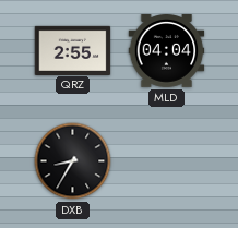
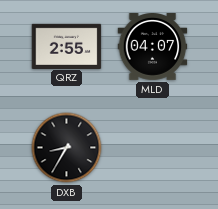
MLD: 04:04 -> 04:07 (153, 47)
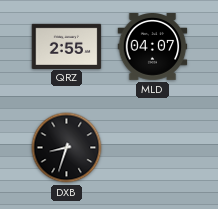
DXB: 8:35 -> 8:33 (67, 148)
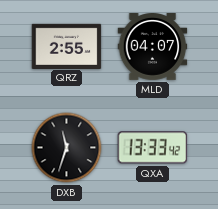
DXB: 8:33 -> 11:33 (67, 148)
QXA: none -> 13:33 (153, 148)
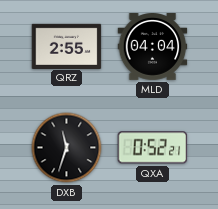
MLD: 04:07 -> 04:04 (153, 47)
QXA: 13:33 -> 0:52 (153, 148)
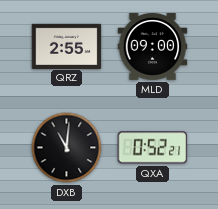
MLD: 04:04 -> 09:00 (153, 47)
DXB: 11:33 -> 11:01 (67, 148)
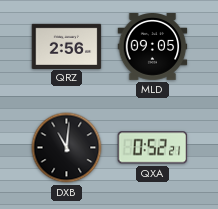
QRZ: 2:55 -> 2:56 (67, 46)
MLD: 09:00 -> 09:05 (153, 47)
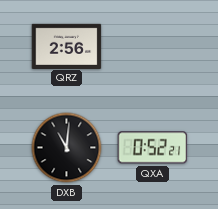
MLD: 09:05 -> none (153, 47)
